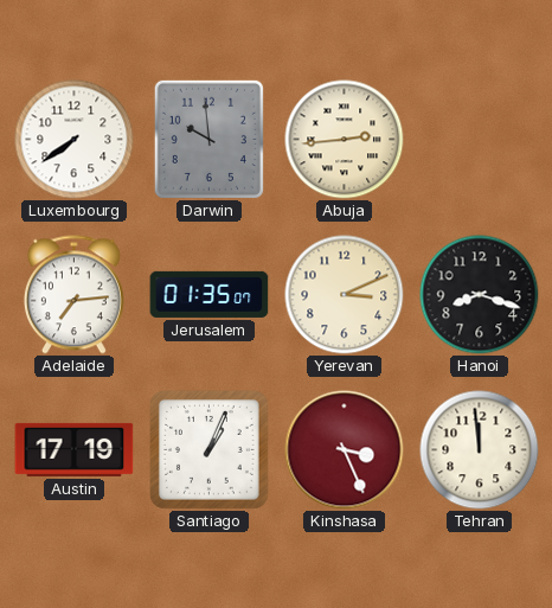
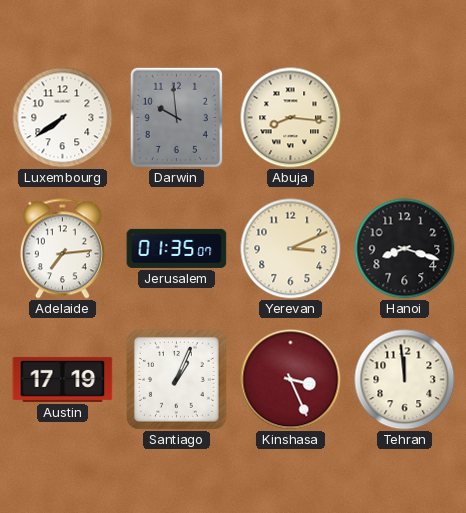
Abuja: 2:44 -> 8:16 (291, 118)
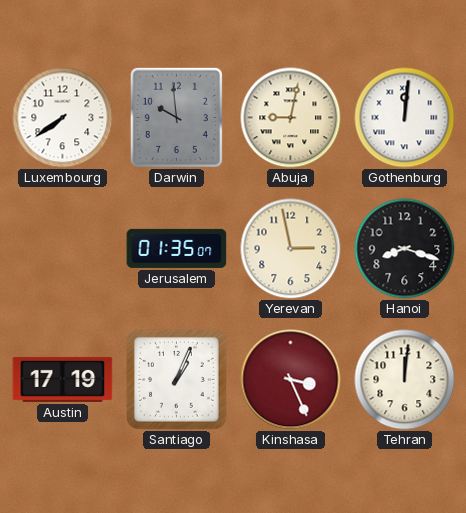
Abuja: 8:16 -> 9:02 (291, 118)
Gothenburg: none -> 12:01 (405, 118)
Adelaide: 7:14 -> none (62, 249)
Yerevan: 3:11 -> 2:58 (291, 249)
Tehran: 11:59 -> 12:01 (405, 380)
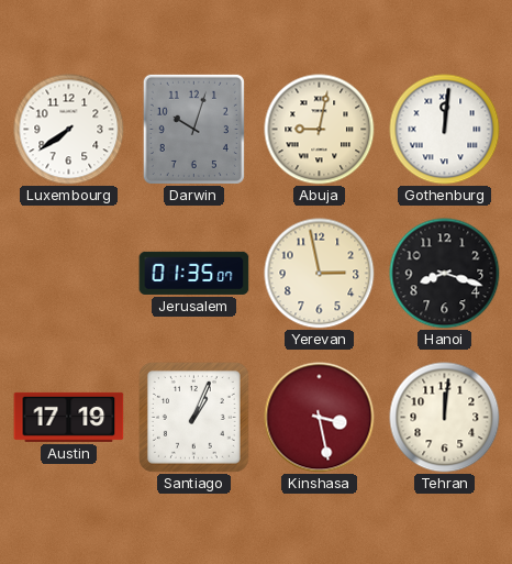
Darwin: 9:59 -> 10:03 (193, 129)
Kinshasa: 3:26 -> 3:28 (320, 418)
